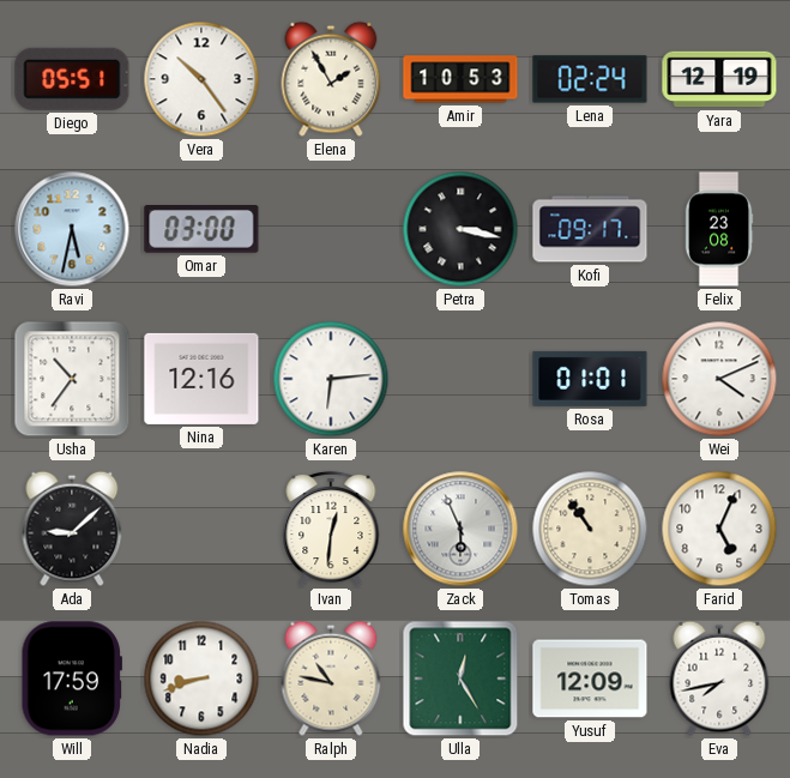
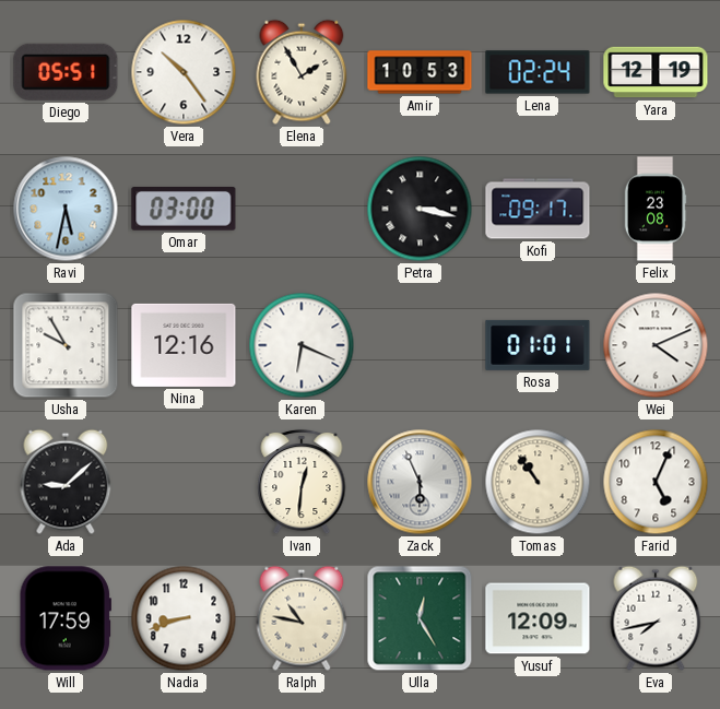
Usha: 10:36 -> 9:55 (66, 345)
Karen: 6:14 -> 6:19 (302, 345)
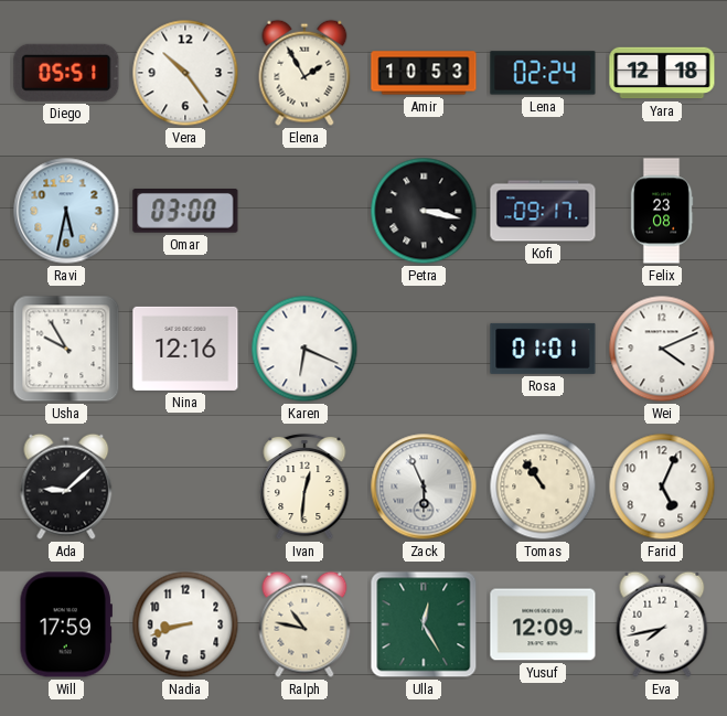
Yara: 12:19 -> 12:18 (662, 73)
